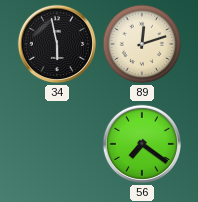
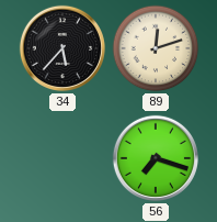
34: 5:58 -> 5:37 (62, 48)
56: 7:21 -> 7:18 (156, 158)
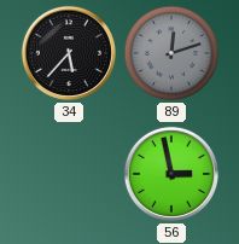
89 dial: cream -> grey (171, 53)
56: 7:18 -> 2:58 (171, 174)
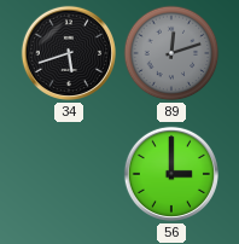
34: 5:37 -> 5:42 (69, 53)
56: 2:58 -> 3:00 (171, 174)
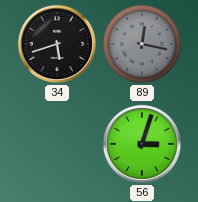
89: 12:12 -> 12:17 (142, 44)
56: 3:00 -> 3:03 (142, 144)
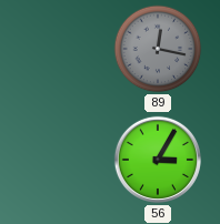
34: 5:42 -> none (57, 44)
56: 3:03 -> 3:05 (158, 160)
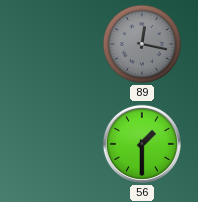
56: 3:05 -> 1:30 (142, 144)
